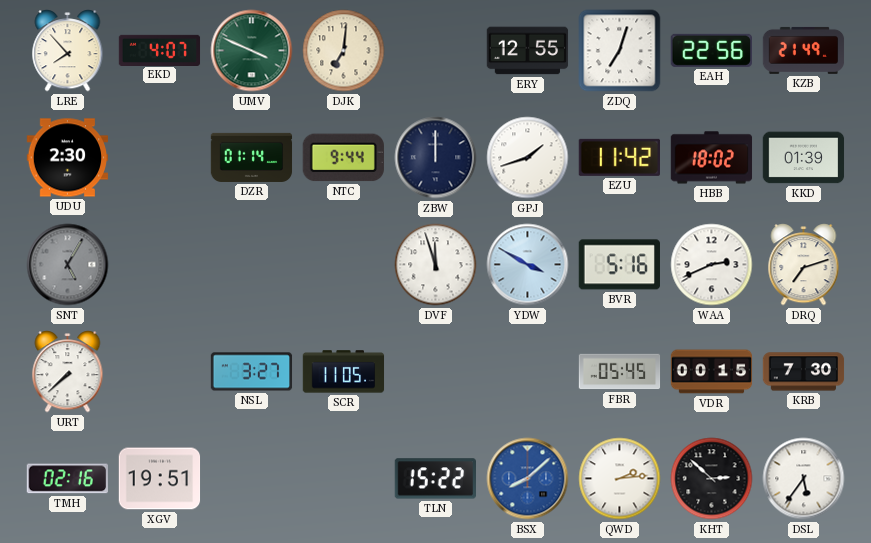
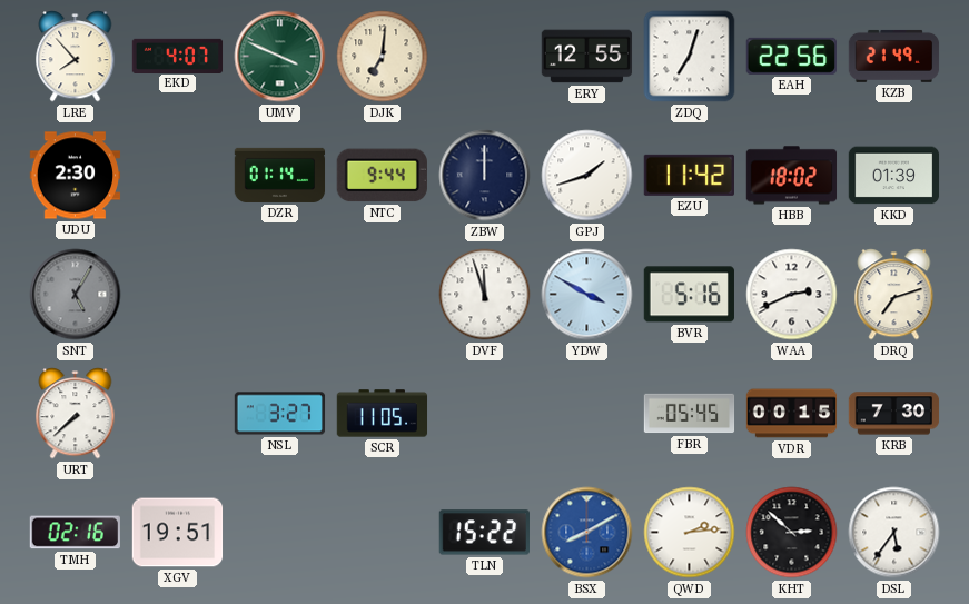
BSX: 8:08 -> 8:10 (587, 533)
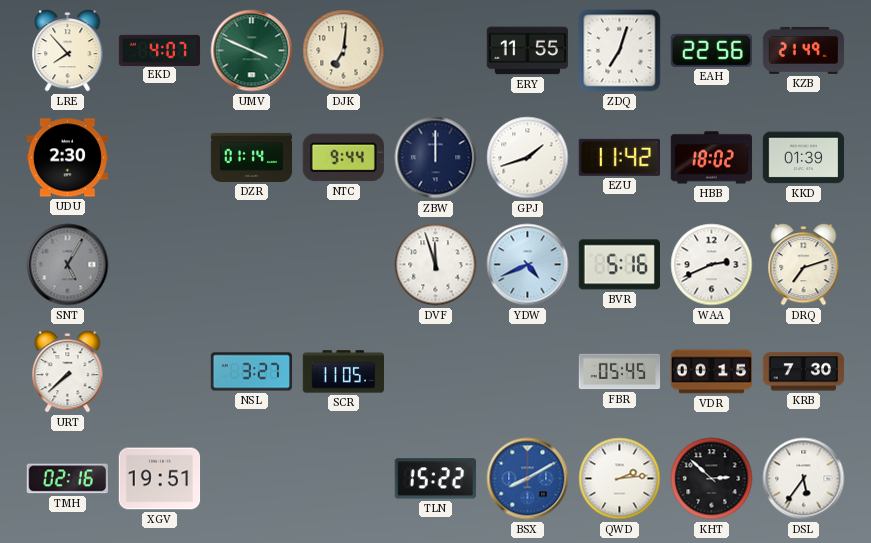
ERY: 12:55 -> 11:55 (528, 51)
YDW: 3:50 -> 4:41 (528, 265)
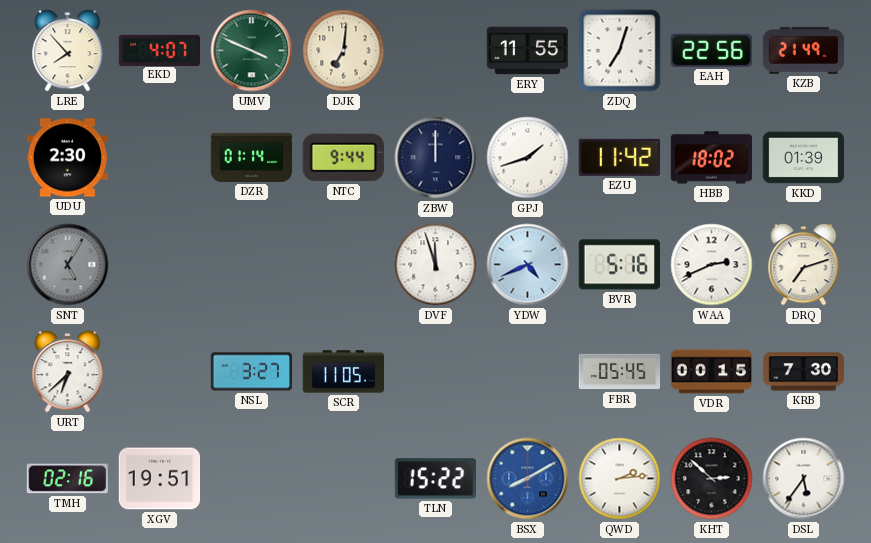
URT: 7:38 -> 6:38 (68, 372)
